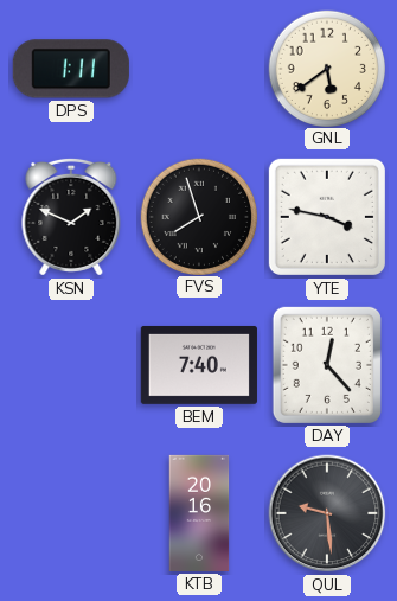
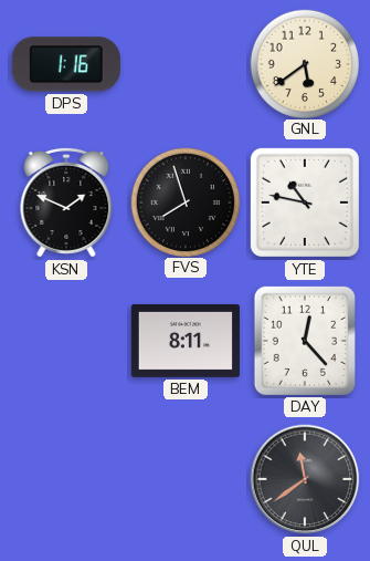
DPS: 1:11 -> 1:16 (66, 64)
YTE: 3:47 -> 10:47 (305, 202)
BEM: 7:40 -> 8:11 (186, 341)
KTB: 20:16 -> none (199, 513)
QUL: 9:29 -> 11:39 (305, 479)
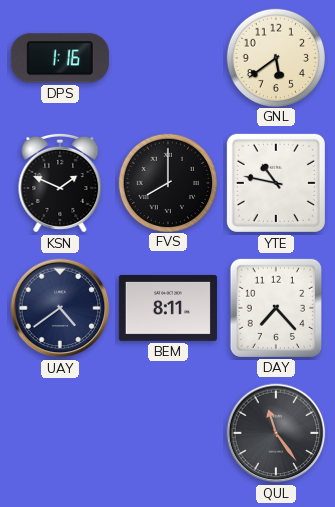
FVS: 7:57 -> 8:00 (167, 182)
UAY: none -> 4:39 (60, 308)
DAY: 12:23 -> 7:23 (276, 308)
QUL: 11:39 -> 11:24 (276, 433)
